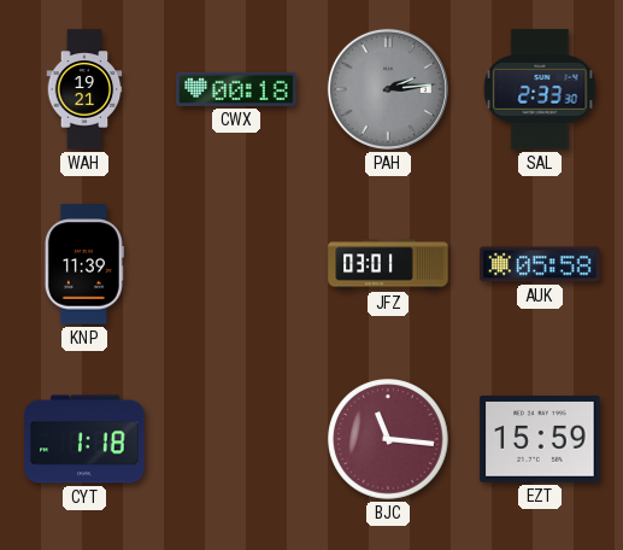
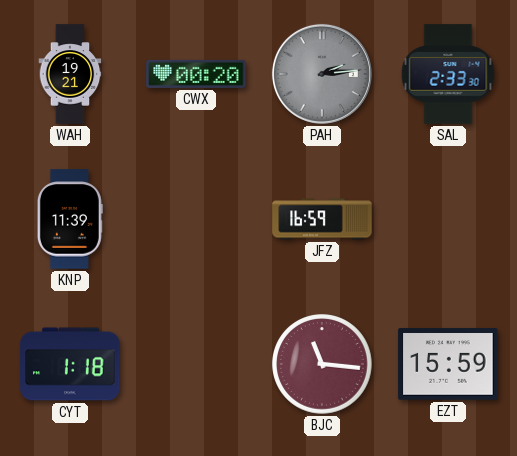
CWX: 00:18 -> 00:20 (196, 74)
JFZ: 03:01 -> 16:59 (322, 219)
AUK: 05:58 -> none (540, 264)
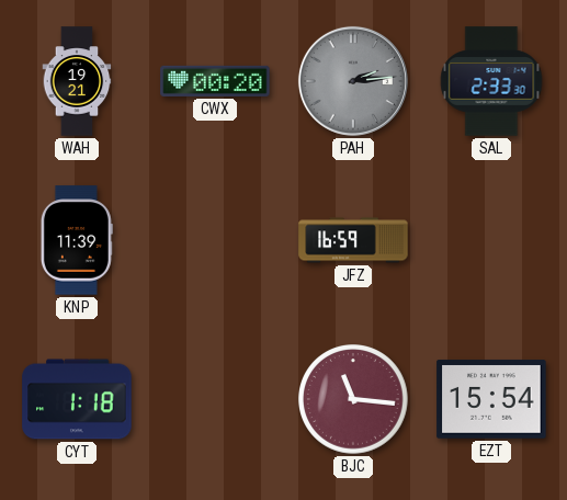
EZT: 15:59 -> 15:54 (491, 399)
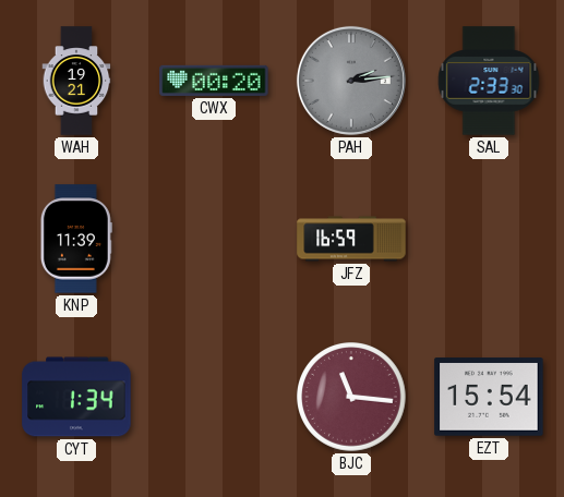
CYT: 1:18 -> 1:34 (76, 397)
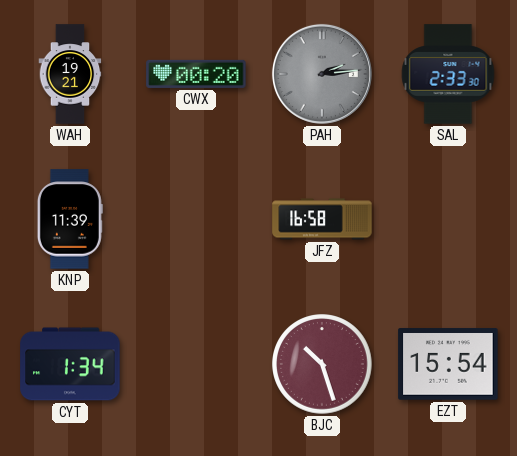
JFZ: 16:59 -> 16:58 (322, 219)
BJC: 11:16 -> 10:27 (323, 365)
